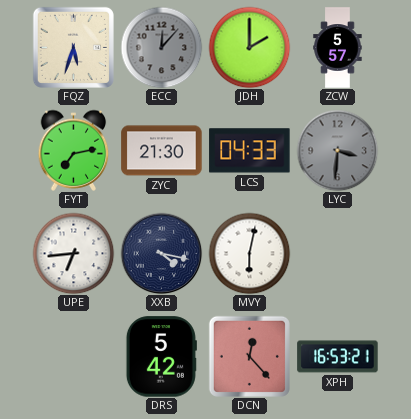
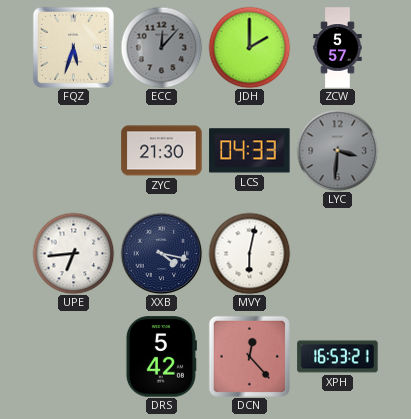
FYT: 7:13 -> none (74, 150)
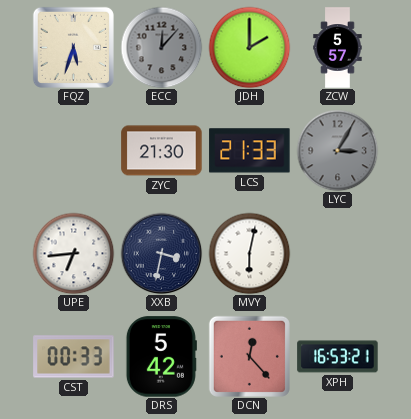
LCS: 04:33 -> 21:33 (250, 151)
LYC: 3:31 -> 3:05 (337, 150)
XXB: 4:17 -> 3:32 (161, 253)
CST: none -> 00:33 (74, 357)
